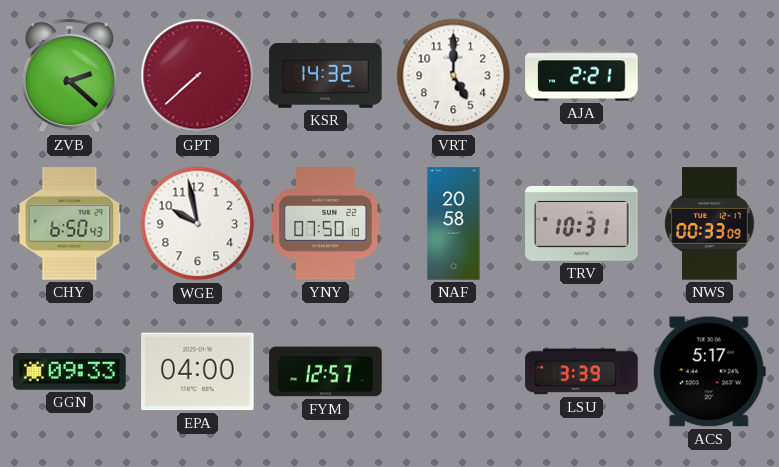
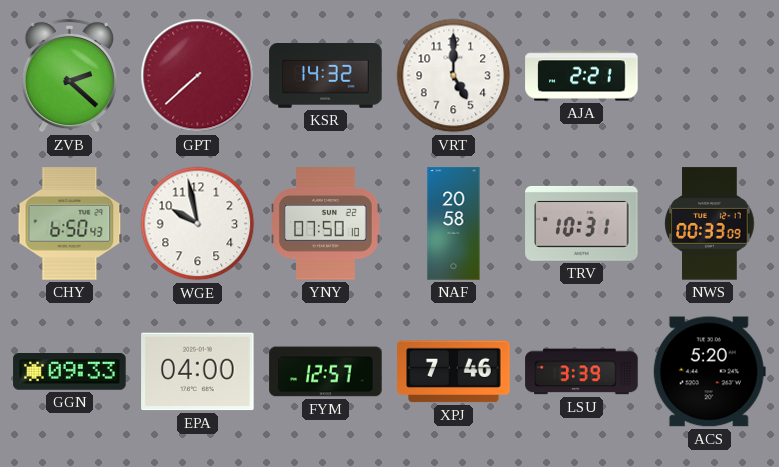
XPJ: none -> 7:46 (454, 372)
ACS: 5:17 -> 5:20 (709, 372)
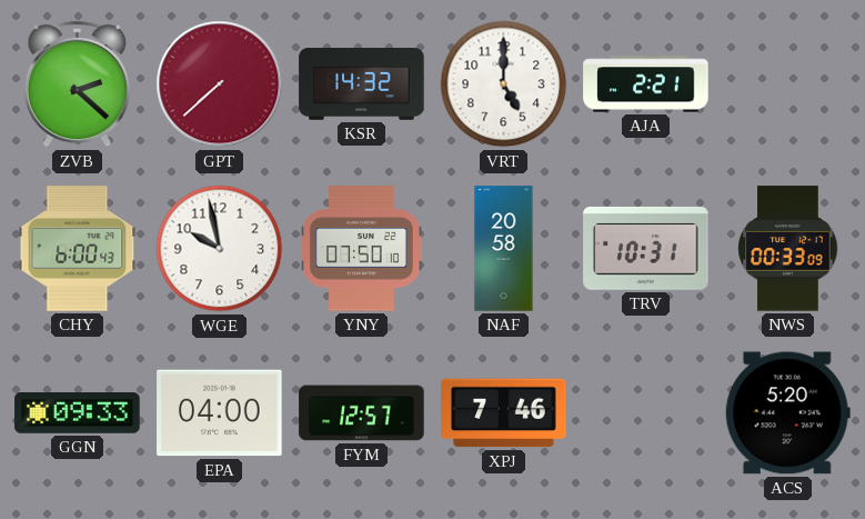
CHY: 6:50 -> 6:00 (78, 249)
LSU: 3:39 -> none (582, 372)
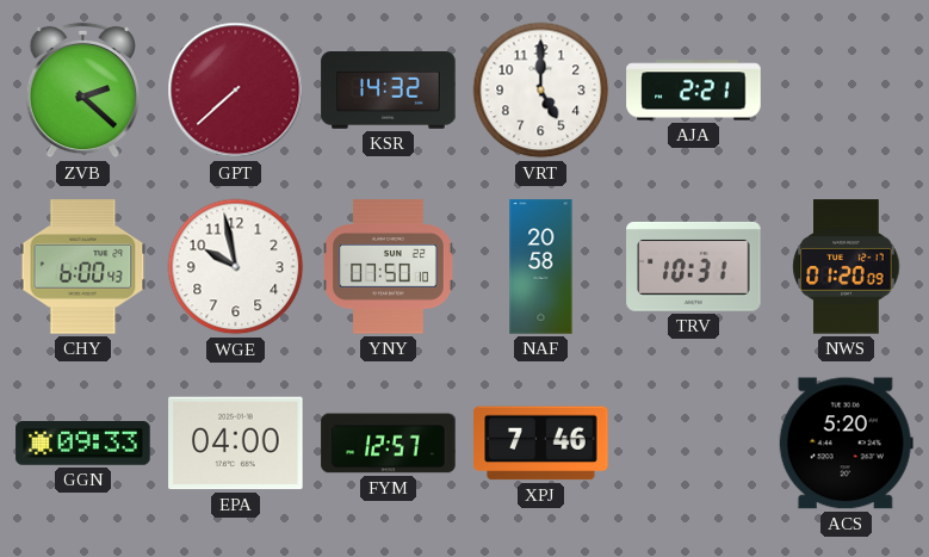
NWS: 00:33 -> 01:20 (847, 267)
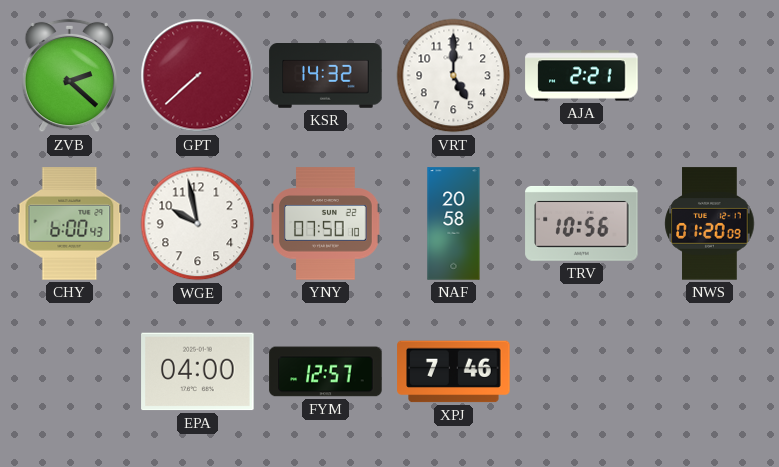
TRV: 10:31 -> 10:56 (582, 223)
GGN: 09:33 -> none (83, 444)
ACS: 5:20 -> none (846, 444)
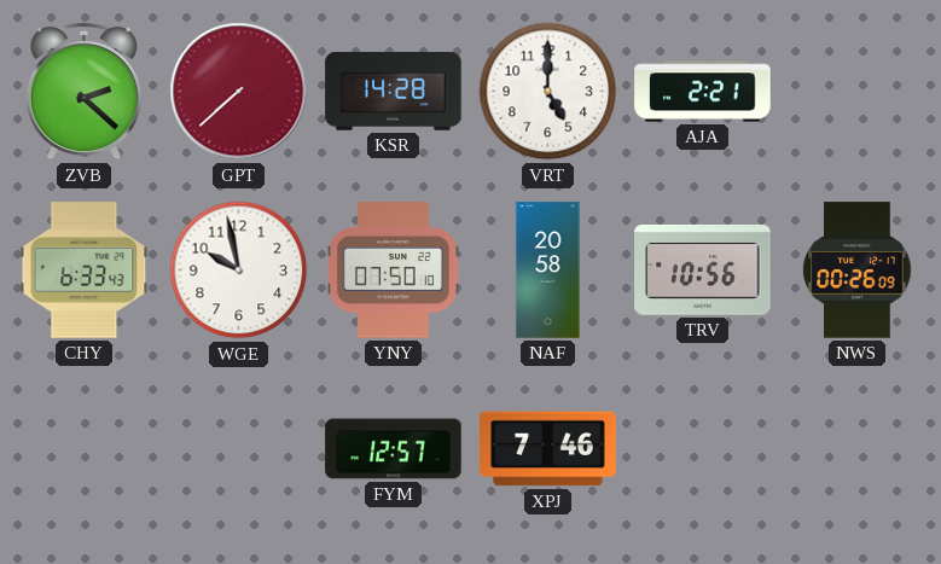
KSR: 14:32 -> 14:28 (394, 92)
CHY: 6:00 -> 6:33 (85, 271)
NWS: 01:20 -> 00:26 (858, 271)
EPA: 04:00 -> none (198, 372)
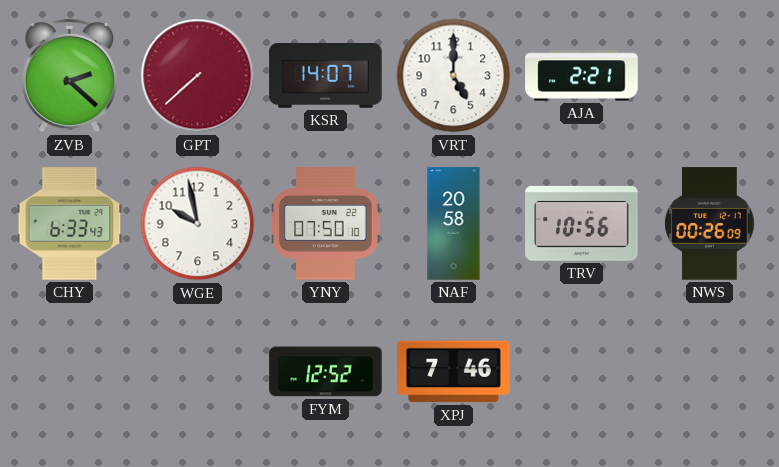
KSR: 14:28 -> 14:07 (326, 76)
FYM: 12:57 -> 12:52 (326, 372)
